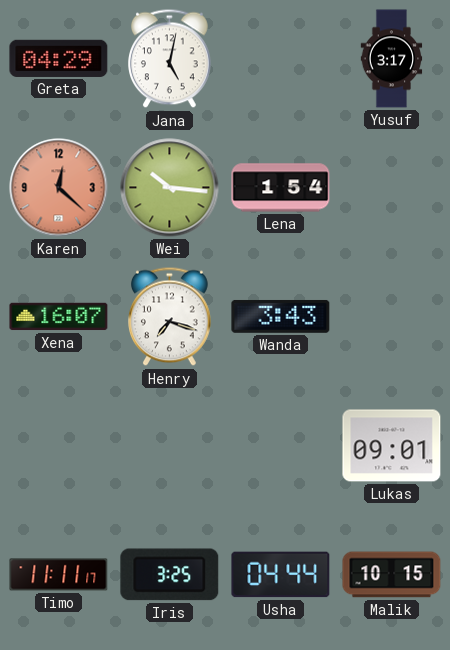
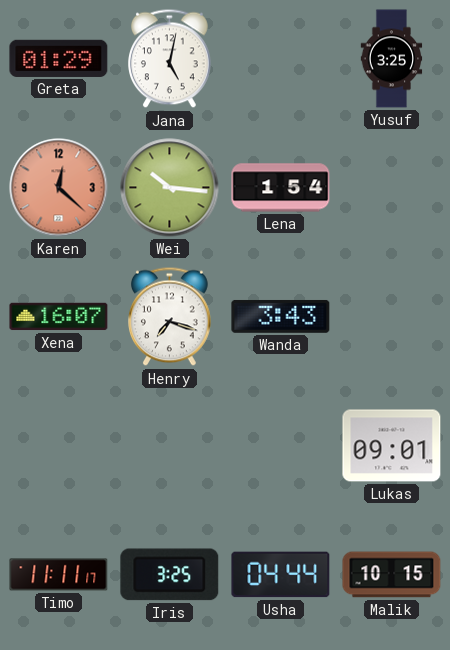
Greta: 04:29 -> 01:29 (59, 58)
Yusuf: 3:17 -> 3:25 (392, 59)
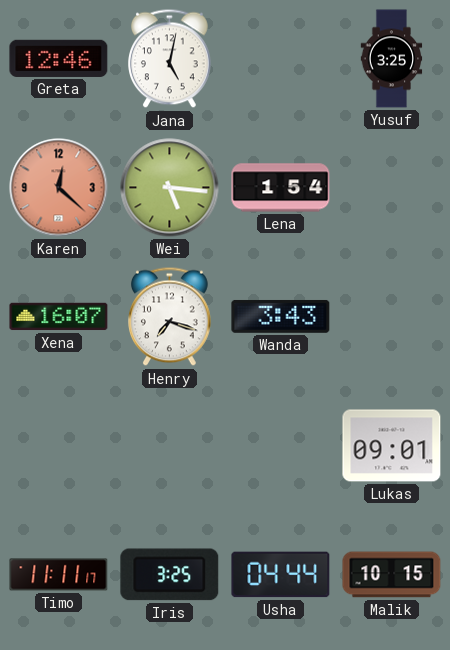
Greta: 01:29 -> 12:46 (59, 58)
Wei: 10:16 -> 5:16 (170, 188)
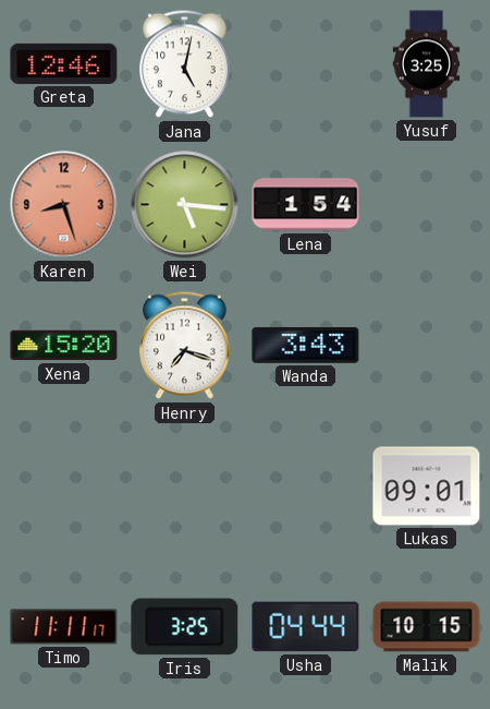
Karen: 12:22 -> 8:27 (64, 205)
Xena: 16:07 -> 15:20 (64, 346)
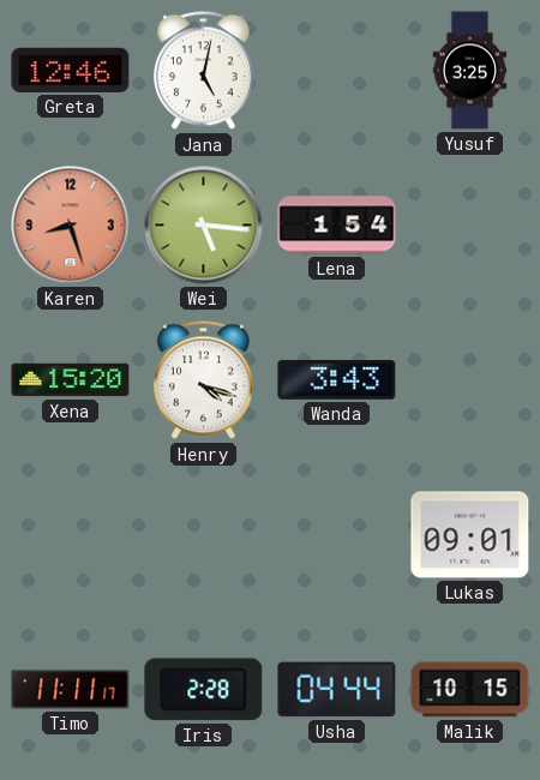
Henry: 7:18 -> 4:18 (204, 380)
Iris: 3:25 -> 2:28 (204, 690)
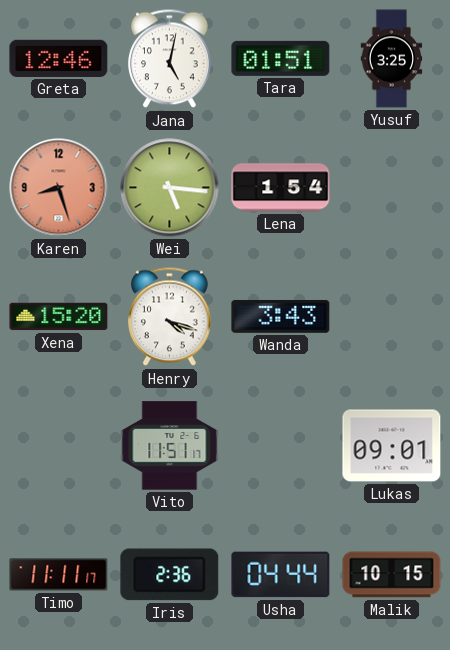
Tara: none -> 01:51 (281, 58)
Vito: none -> 11:51 (170, 446)
Iris: 2:28 -> 2:36 (170, 575)
